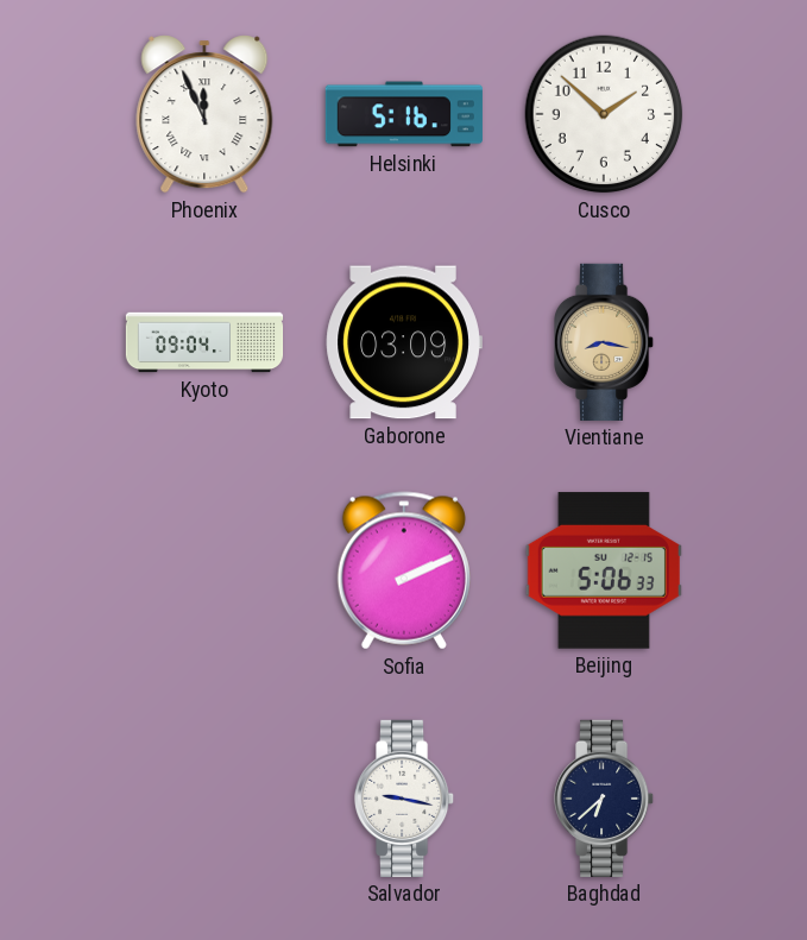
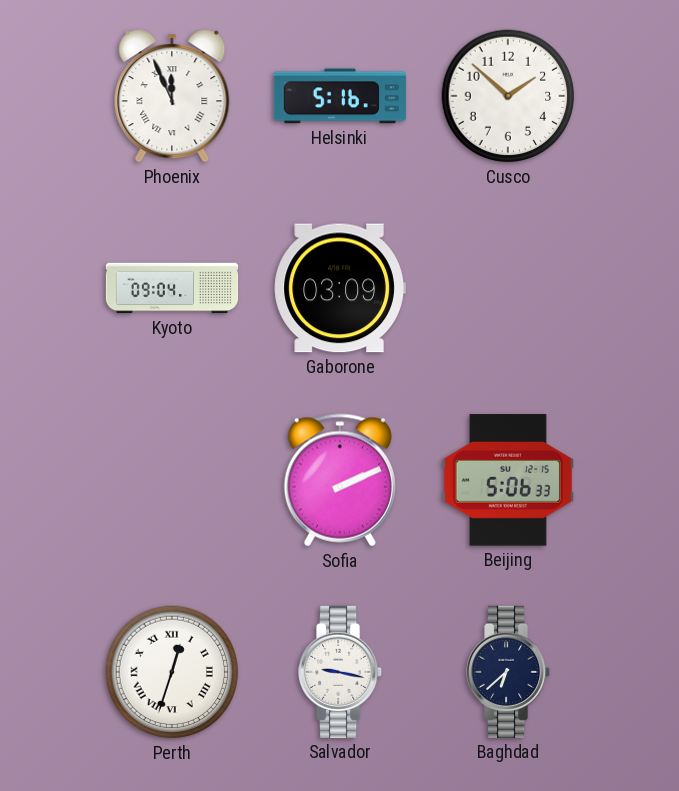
Vientiane: 8:17 -> none (605, 342)
Perth: none -> 12:33 (172, 672)
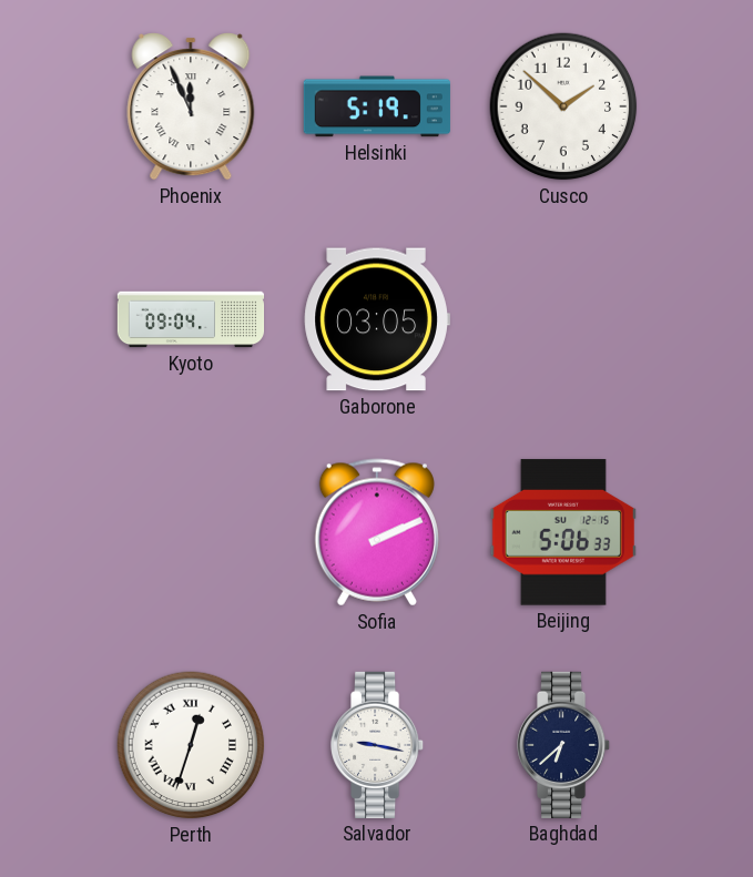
Helsinki: 5:16 -> 5:19 (377, 106)
Gaborone: 03:09 -> 03:05 (377, 319)
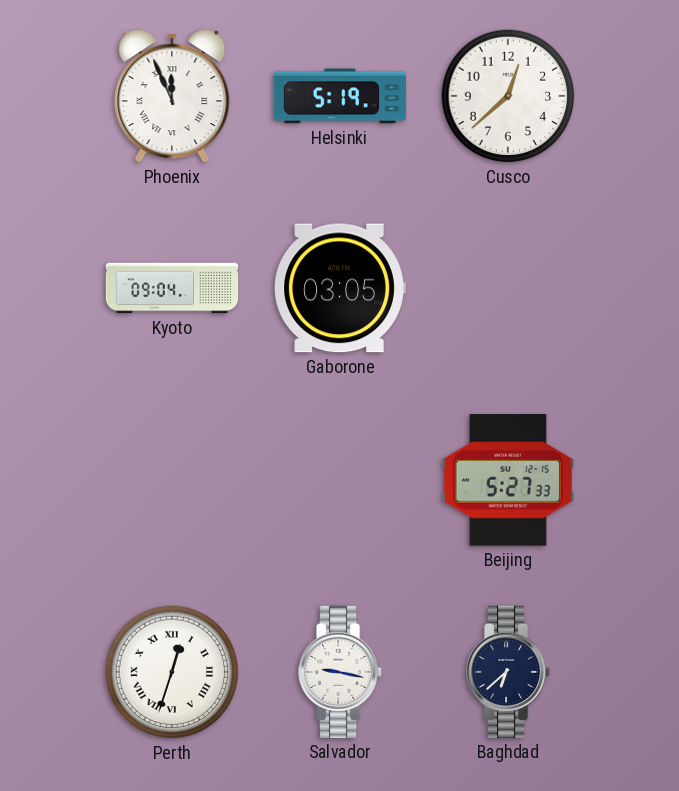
Cusco: 1:52 -> 12:38 (508, 96)
Sofia: 2:11 -> none (377, 532)
Beijing: 5:06 -> 5:27 (508, 480)
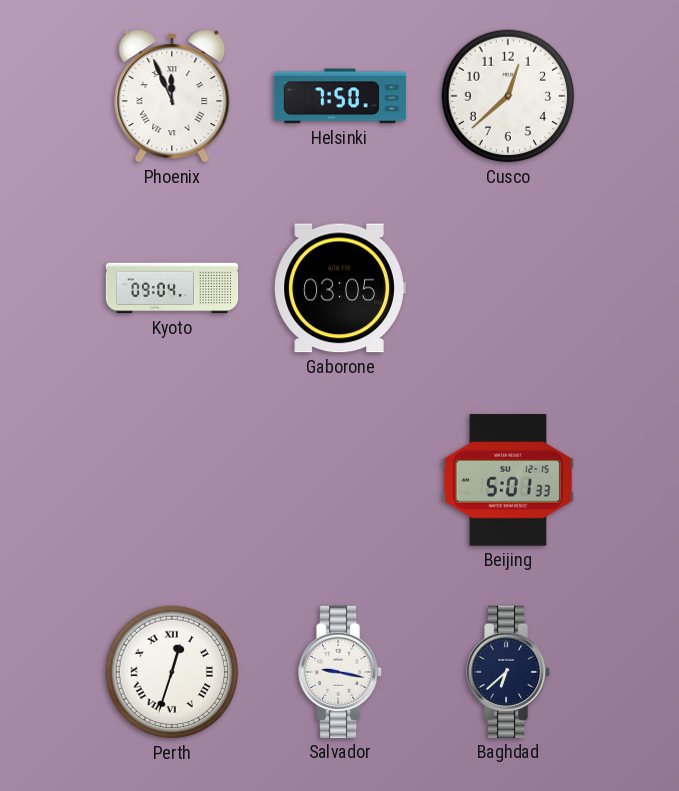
Helsinki: 5:19 -> 7:50 (340, 96)
Beijing: 5:27 -> 5:01 (508, 480)
